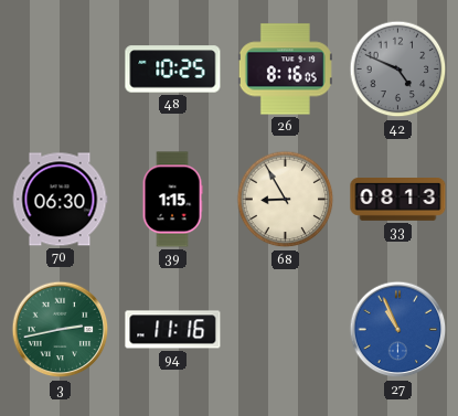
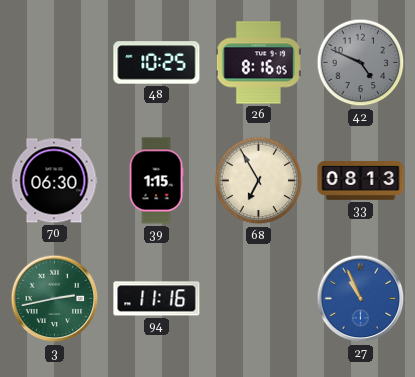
68: 8:55 -> 6:55 (259, 181)
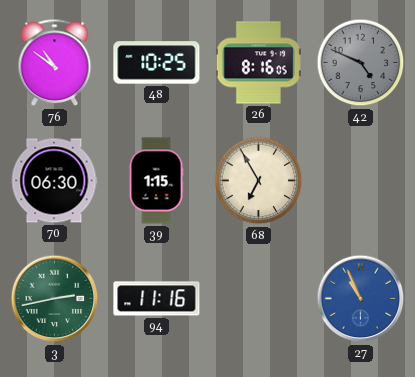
76: none -> 10:51 (55, 63)
33: 08:13 -> none (361, 181)
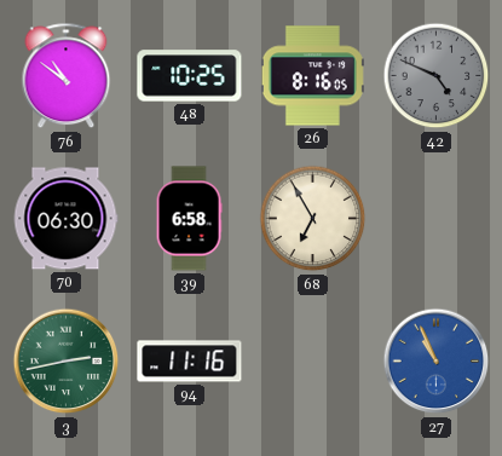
39: 1:15 -> 6:58 (189, 219)
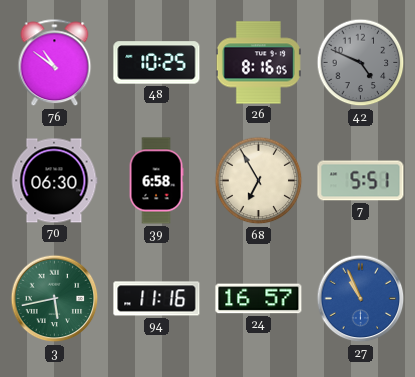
7: none -> 5:51 (361, 181)
3: 2:43 -> 5:43 (55, 299)
24: none -> 16:57 (259, 299)
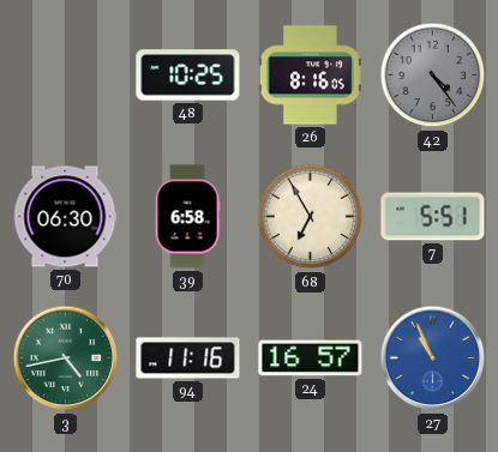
76: 10:51 -> none (55, 63)
42: 4:49 -> 4:24 (433, 76)
3: 5:43 -> 4:43 (66, 358)
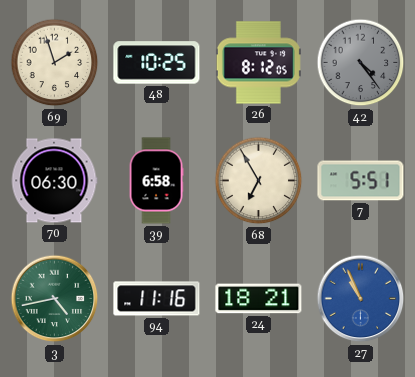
69: none -> 1:57 (55, 63)
26: 8:16 -> 8:12 (258, 63)
24: 16:57 -> 18:21 (259, 299)
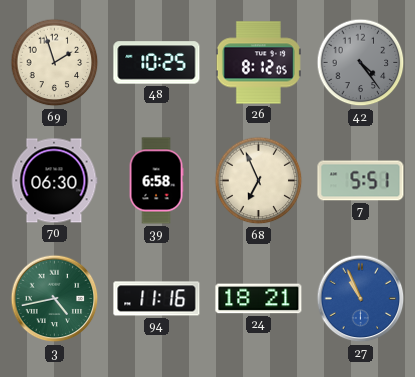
68: 6:55 -> 6:56 (259, 181)
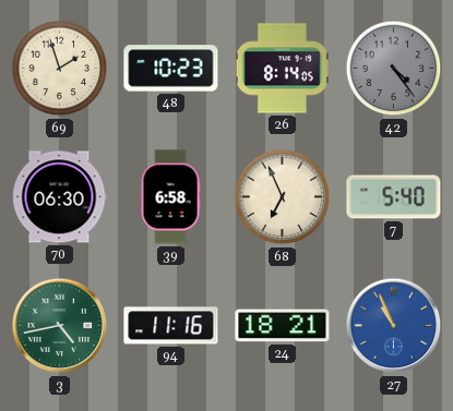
48: 10:25 -> 10:23 (171, 69)
26: 8:12 -> 8:14 (282, 69)
7: 5:51 -> 5:40 (394, 197)
